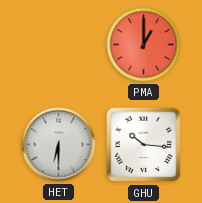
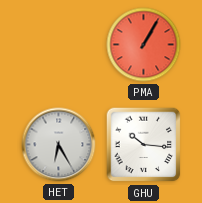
PMA: 1:00 -> 1:05 (144, 45)
HET: 6:30 -> 6:25 (59, 145)
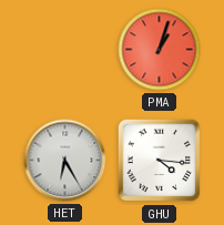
PMA: 1:05 -> 1:03 (160, 50)
GHU: 10:16 -> 4:16 (160, 161)
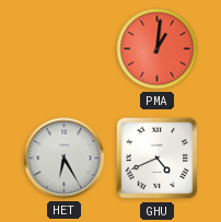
PMA: 1:03 -> 1:01 (158, 49)
GHU: 4:16 -> 4:41 (158, 159)
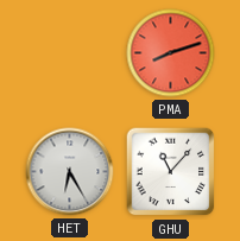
PMA: 1:01 -> 8:12 (171, 53)
GHU: 4:41 -> 11:07 (171, 172)
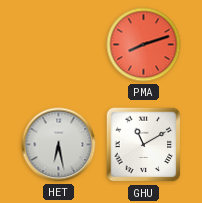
HET: 6:25 -> 6:28 (59, 145)
GHU: 11:07 -> 11:10 (144, 145)
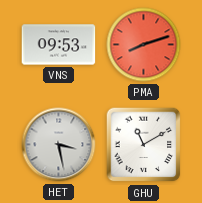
VNS: none -> 09:53 (59, 45)
HET: 6:28 -> 3:28 (59, 145)
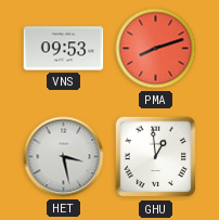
GHU: 11:10 -> 12:59 (156, 157)
